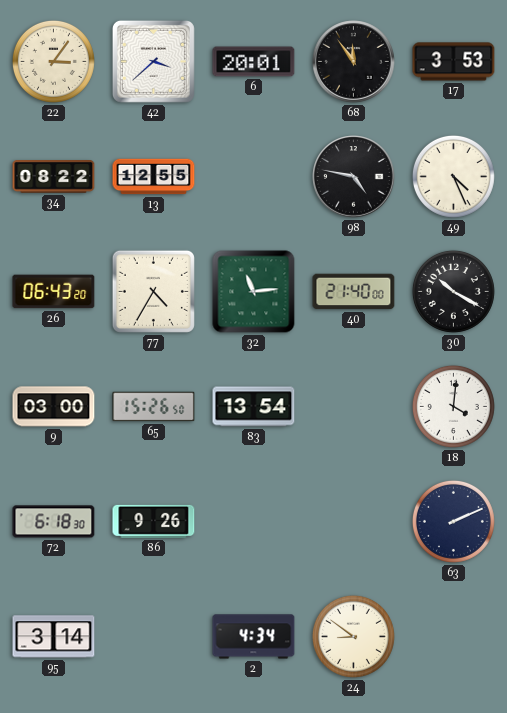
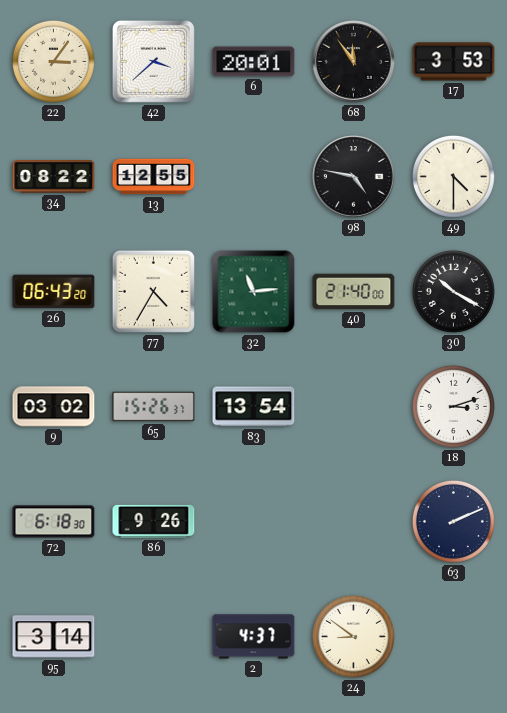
49: 4:26 -> 4:30 (453, 176)
9: 03:00 -> 03:02 (54, 407)
65: 15:26:50 -> 15:26:37 (154, 407)
18: 4:01 -> 3:12 (453, 406)
2: 4:34 -> 4:37 (254, 637)
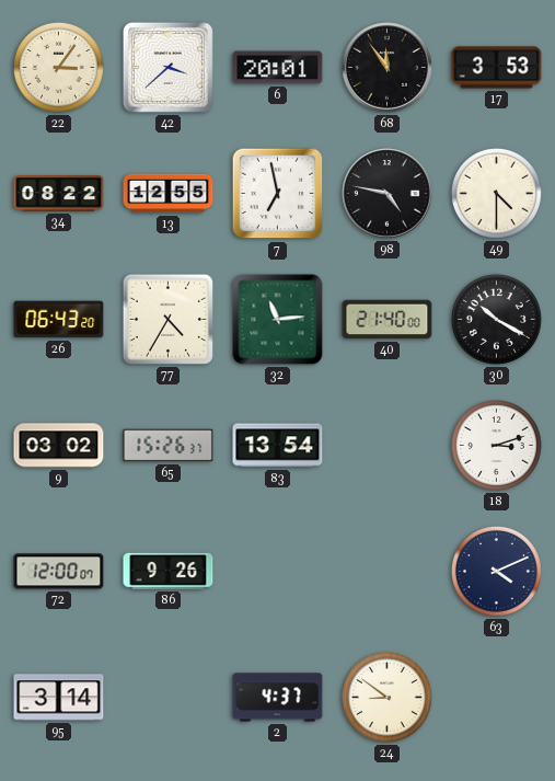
7: none -> 6:58 (278, 194)
72: 6:18 -> 12:00 (59, 572)
63: 2:11 -> 4:11 (496, 571)
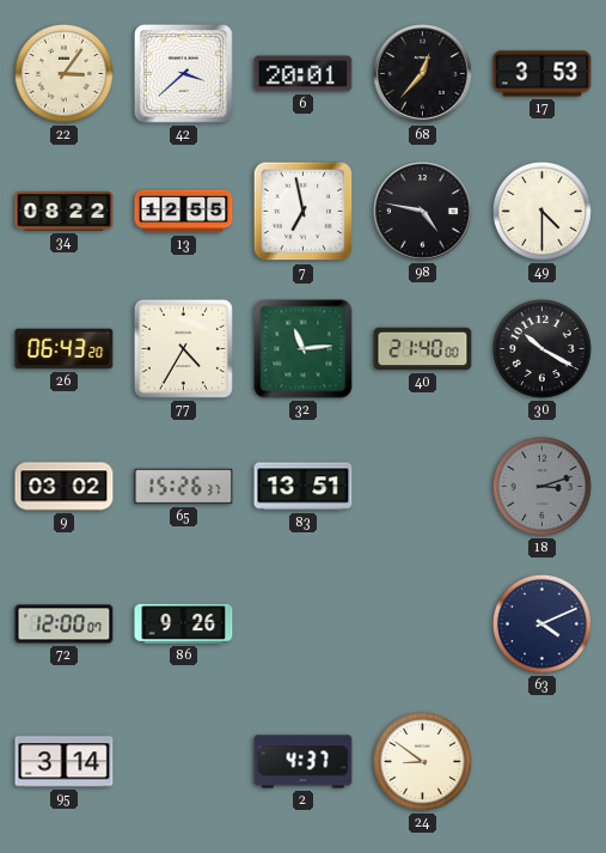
68: 11:54 -> 12:37 (423, 74)
83: 13:54 -> 13:51 (304, 487)
18 dial: white -> grey (541, 486)
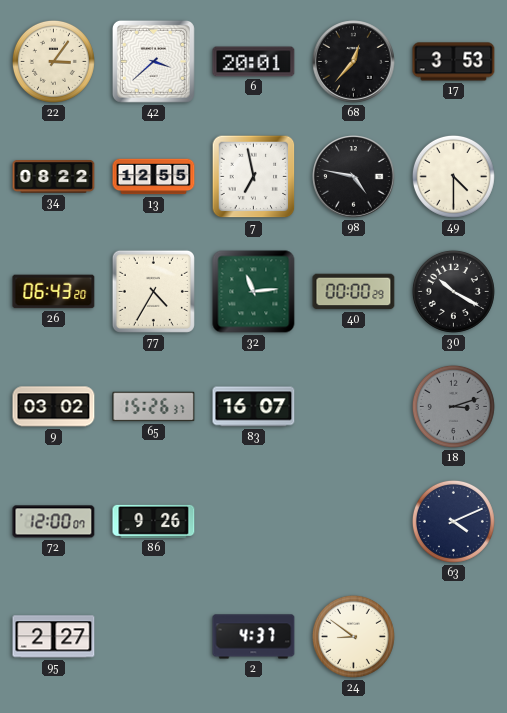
40: 21:40 -> 00:00 (354, 292)
83: 13:51 -> 16:07 (254, 407)
95: 3:14 -> 2:27 (54, 637)
